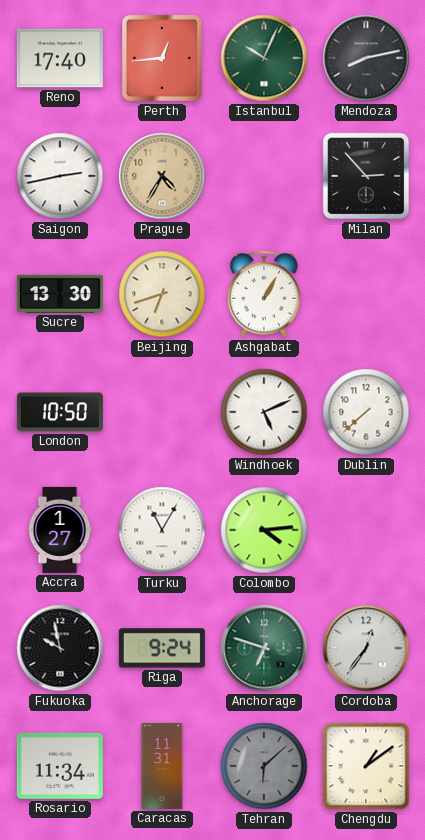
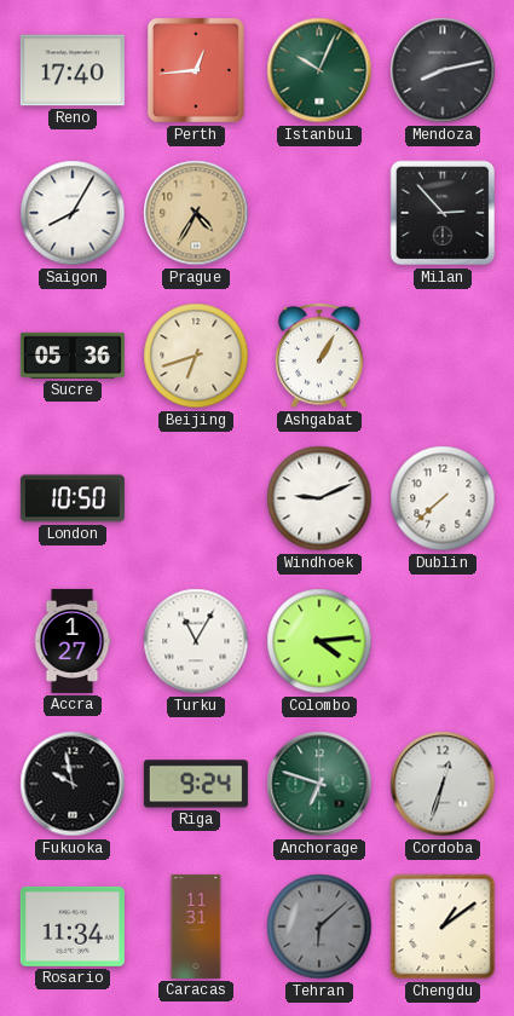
Saigon: 2:43 -> 8:05 (73, 213)
Sucre: 13:30 -> 05:36 (73, 356)
Windhoek: 5:11 -> 9:11 (319, 498)
Cordoba: 12:36 -> 12:33 (443, 784)
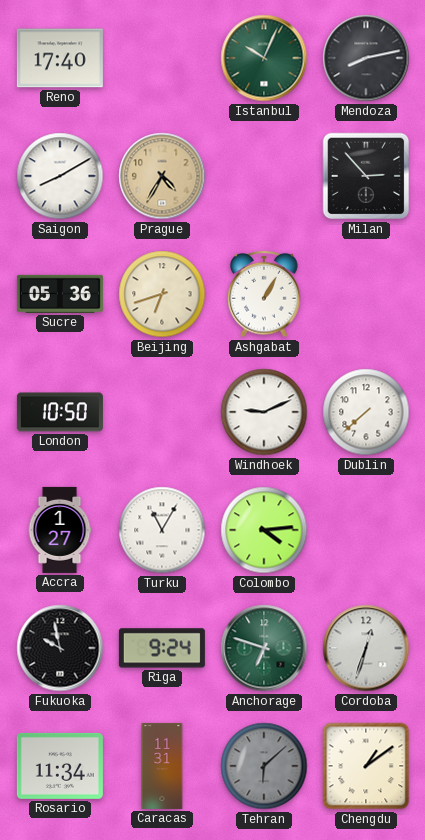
Perth: 12:44 -> none (196, 70)
Saigon: 8:05 -> 8:10 (60, 176)
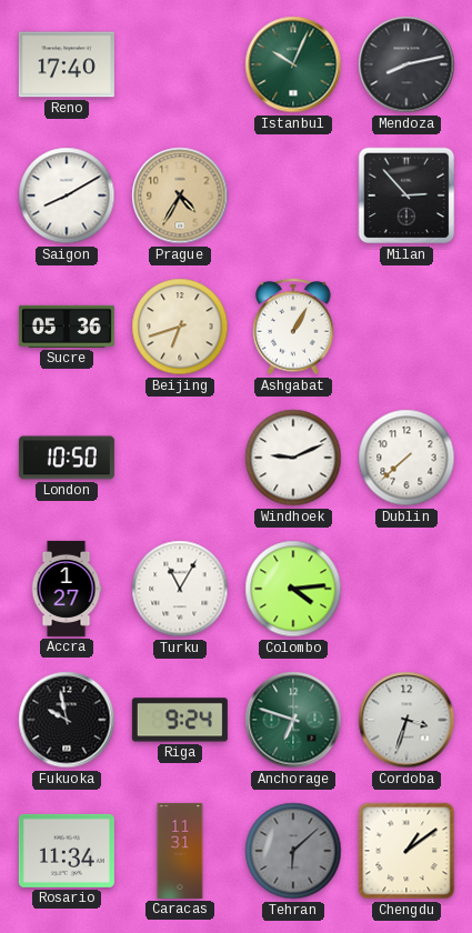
Cordoba: 12:33 -> 3:33 (406, 720)
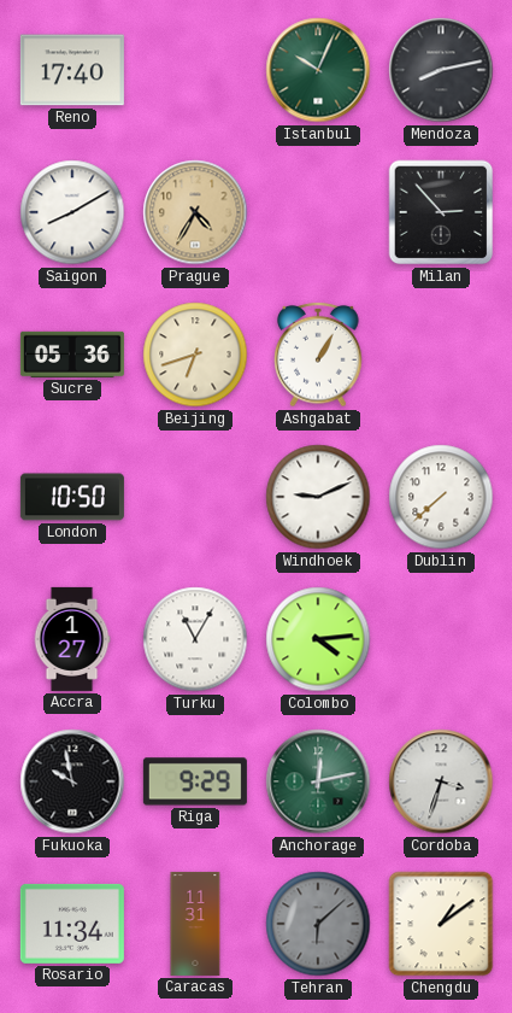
Riga: 9:24 -> 9:29 (195, 781)
Anchorage: 6:48 -> 12:13 (318, 781)
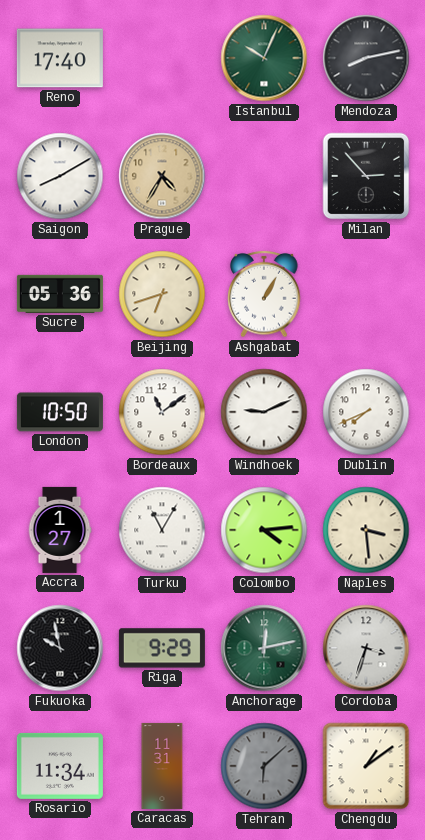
Bordeaux: none -> 11:09 (162, 412)
Dublin: 7:38 -> 7:41 (366, 412)
Naples: none -> 3:29 (366, 530)
